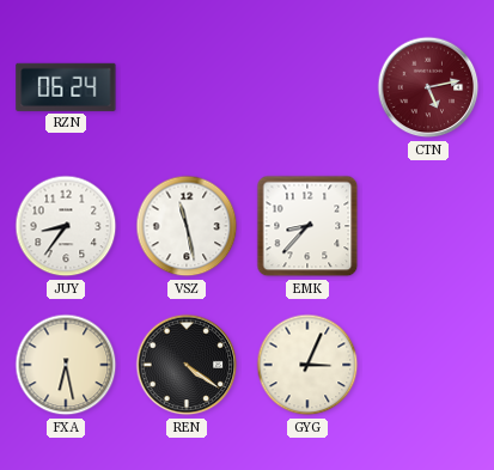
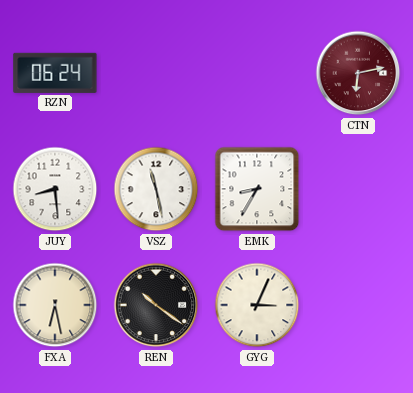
CTN: 5:13 -> 6:13 (358, 73)
JUY: 8:36 -> 8:29 (55, 189)
EMK: 8:37 -> 8:35 (257, 189)
REN: 4:21 -> 10:21 (156, 305)
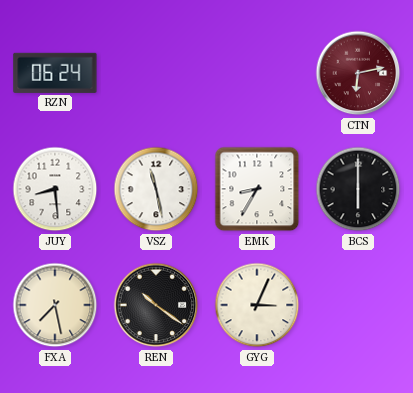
BCS: none -> 6:00 (358, 189)
FXA: 6:28 -> 7:28 (55, 305)
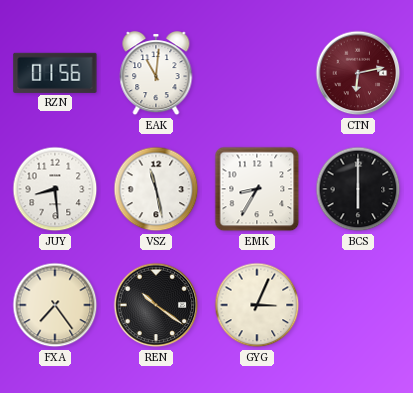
RZN: 06:24 -> 01:56 (55, 73)
EAK: none -> 11:01 (156, 74)
FXA: 7:28 -> 7:24 (55, 305)
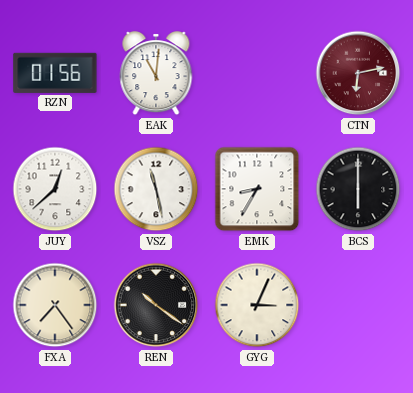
JUY: 8:29 -> 12:38 (55, 189)
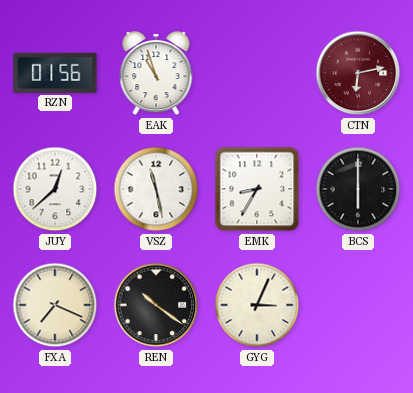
EAK: 11:01 -> 10:57 (156, 74)
FXA: 7:24 -> 7:19 (55, 305)
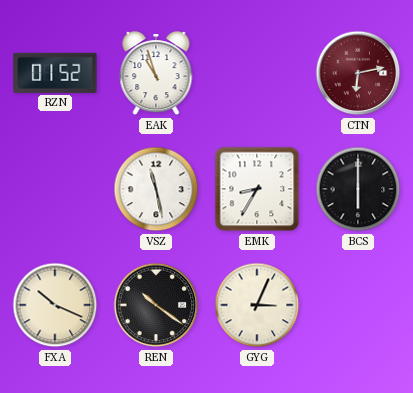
RZN: 01:56 -> 01:52 (55, 73)
JUY: 12:38 -> none (55, 189)
FXA: 7:19 -> 10:19 (55, 305)
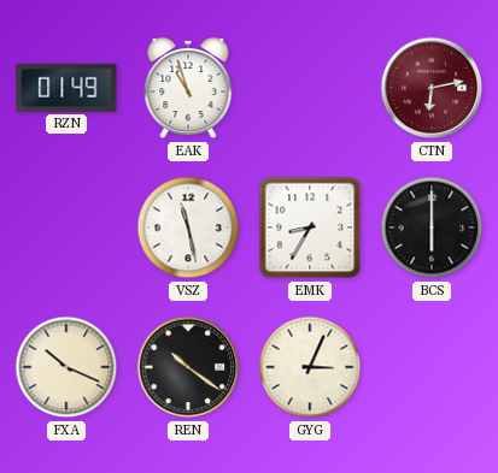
RZN: 01:52 -> 01:49 (66, 88)
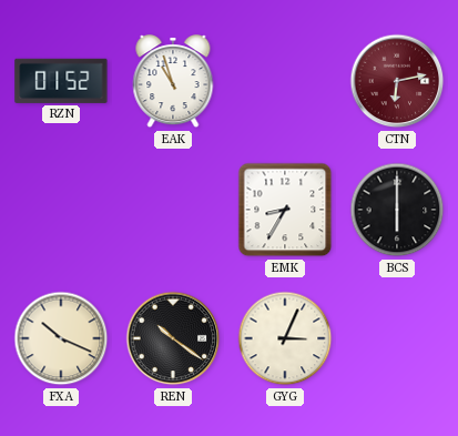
RZN: 01:49 -> 01:52 (61, 81)
VSZ: 11:28 -> none (188, 227)
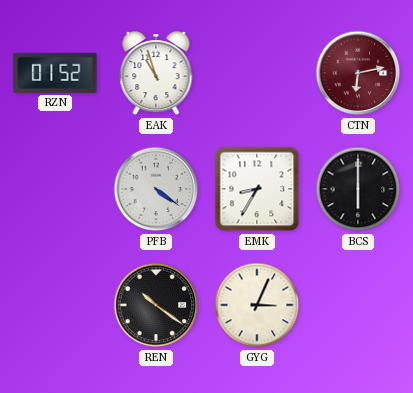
PFB: none -> 4:21 (156, 189)
FXA: 10:19 -> none (61, 338)
